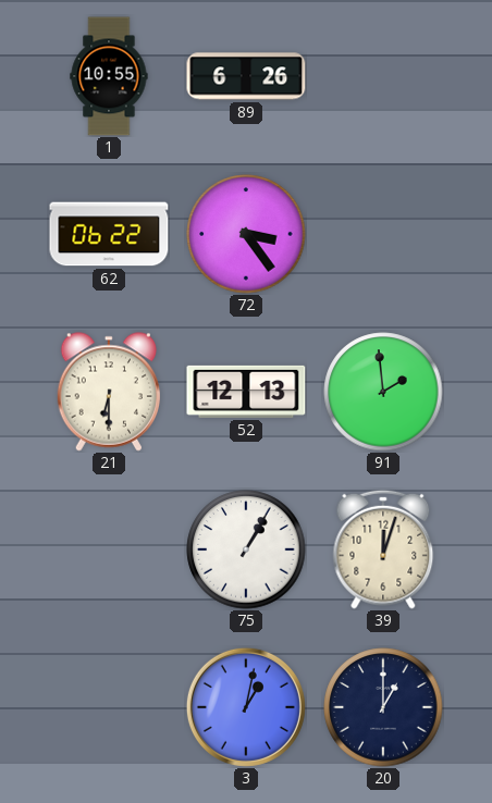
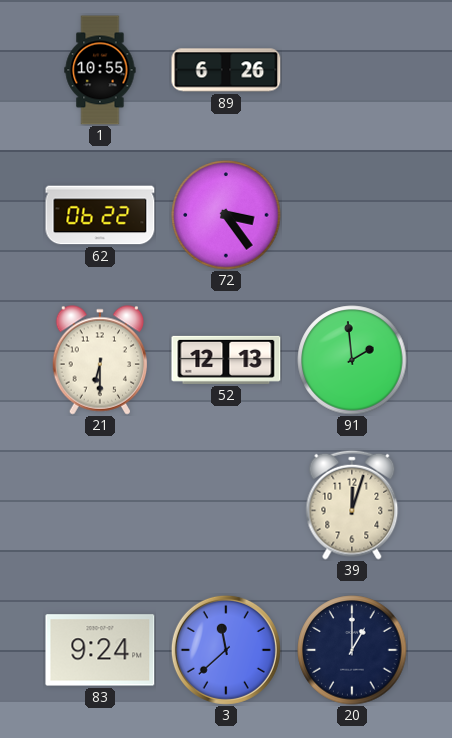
75: 1:05 -> none (246, 549)
83: none -> 9:24 (100, 650)
3: 1:02 -> 11:38 (226, 650)
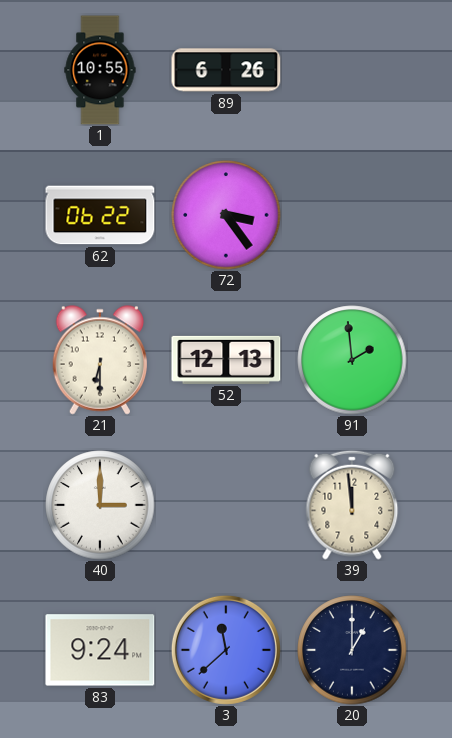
40: none -> 3:00 (100, 505)
39: 12:03 -> 11:59 (352, 505)
